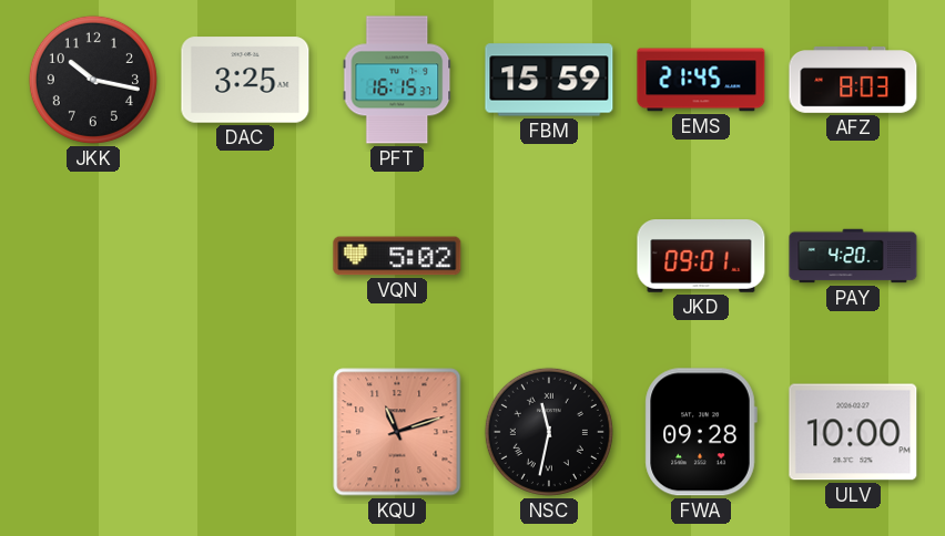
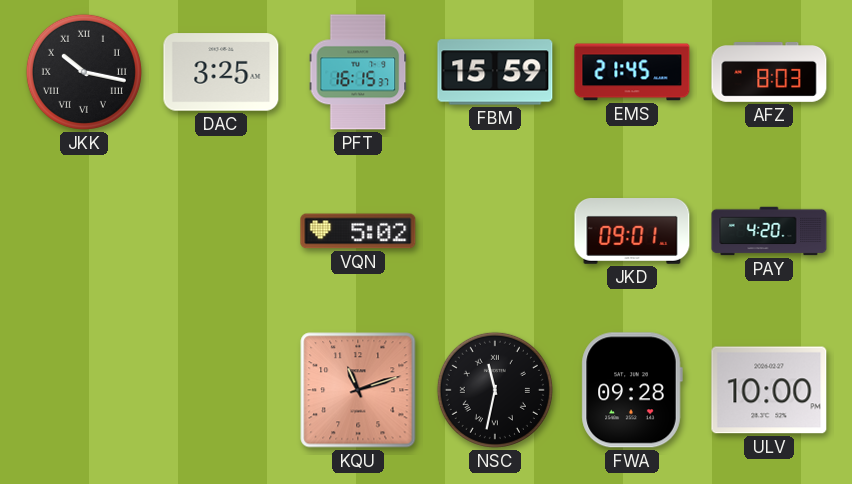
JKK numerals: Arabic -> Roman (84, 72)
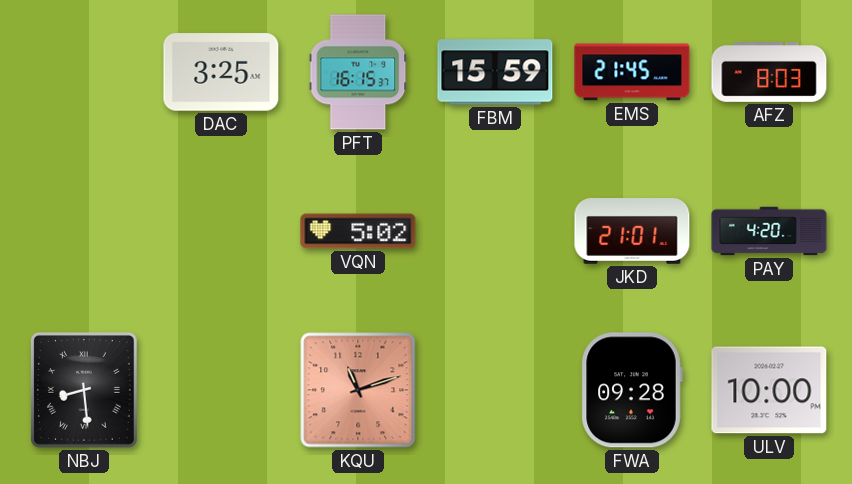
JKK: 10:17 -> none (84, 72)
JKD: 09:01 -> 21:01 (632, 232)
NBJ: none -> 8:29 (84, 391)
NSC: 11:32 -> none (495, 390)
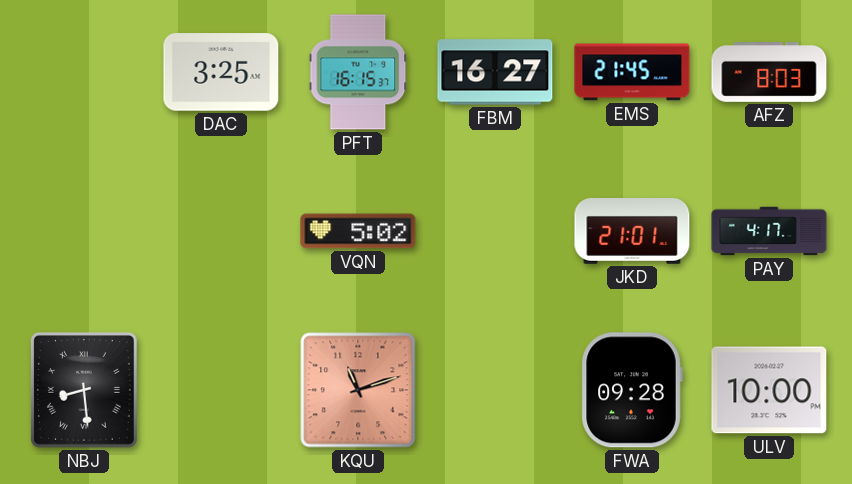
FBM: 15:59 -> 16:27 (495, 72)
PAY: 4:20 -> 4:17 (769, 231)
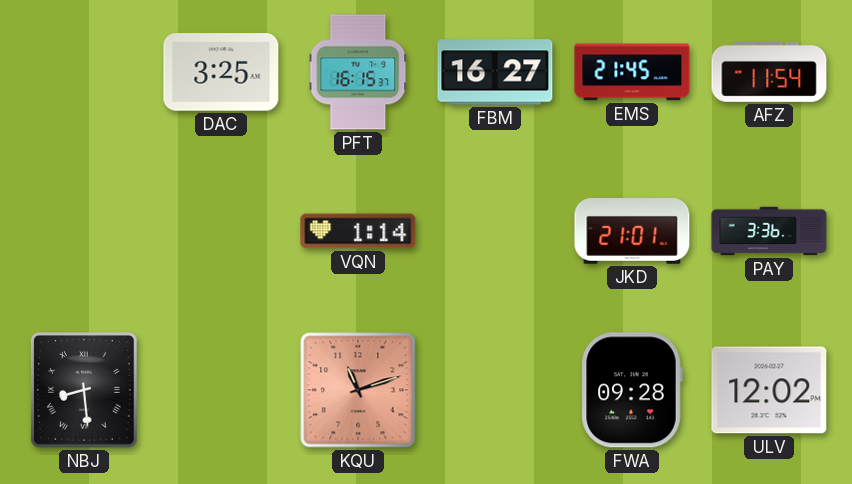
AFZ: 8:03 -> 11:54 (769, 73)
VQN: 5:02 -> 1:14 (358, 231)
PAY: 4:17 -> 3:36 (769, 231)
ULV: 10:00 -> 12:02 (769, 390)
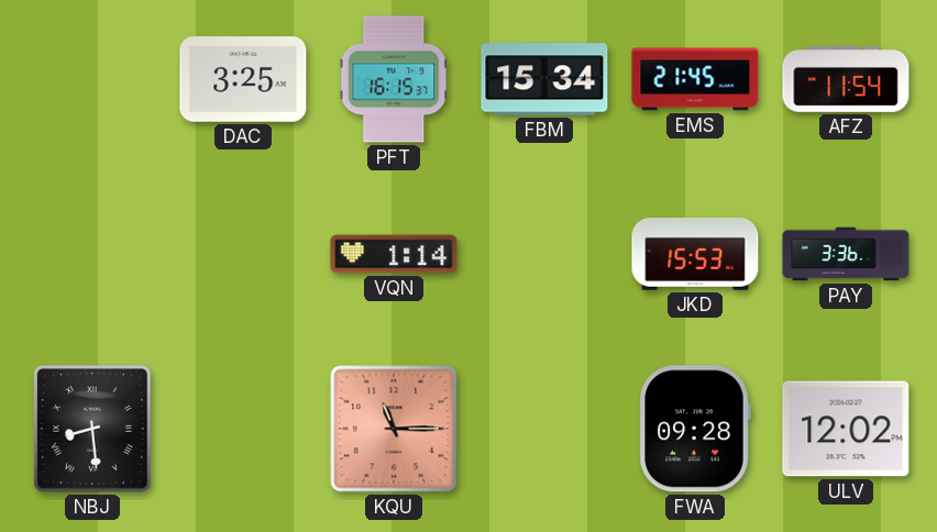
FBM: 16:27 -> 15:34 (544, 79)
JKD: 21:01 -> 15:53 (695, 255)
KQU: 11:12 -> 11:15 (394, 429)
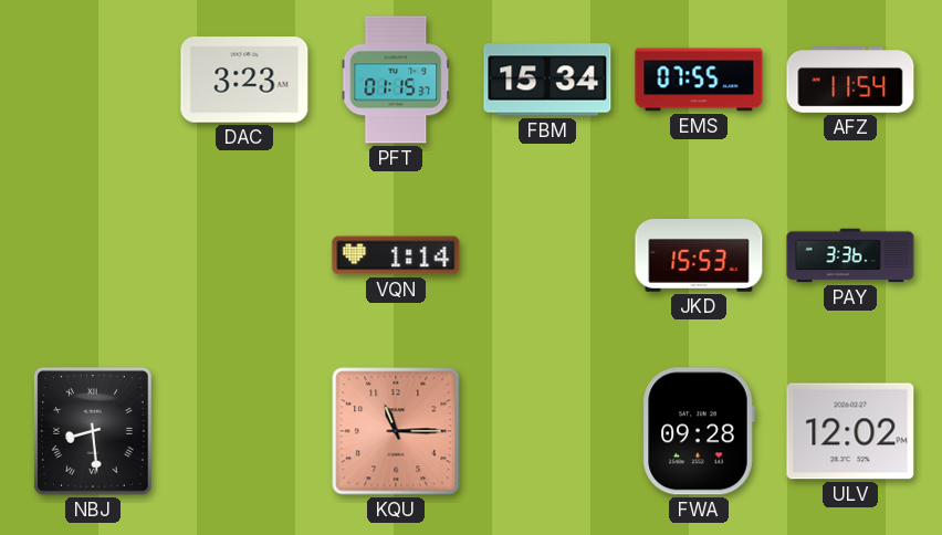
DAC: 3:25 -> 3:23 (244, 80)
PFT: 16:15 -> 01:15 (396, 80)
EMS: 21:45 -> 07:55 (699, 80)
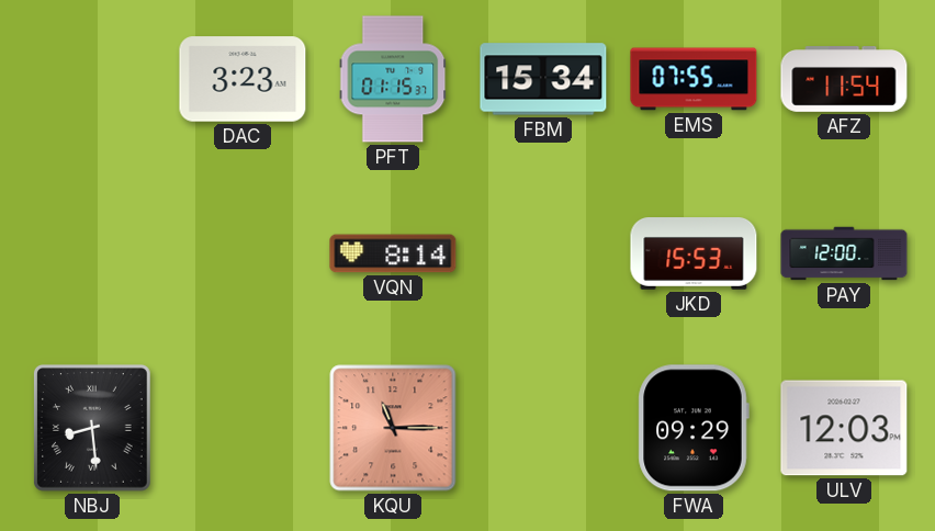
VQN: 1:14 -> 8:14 (393, 253)
PAY: 3:36 -> 12:00 (844, 253)
FWA: 09:28 -> 09:29 (694, 428)
ULV: 12:02 -> 12:03 (844, 428)
